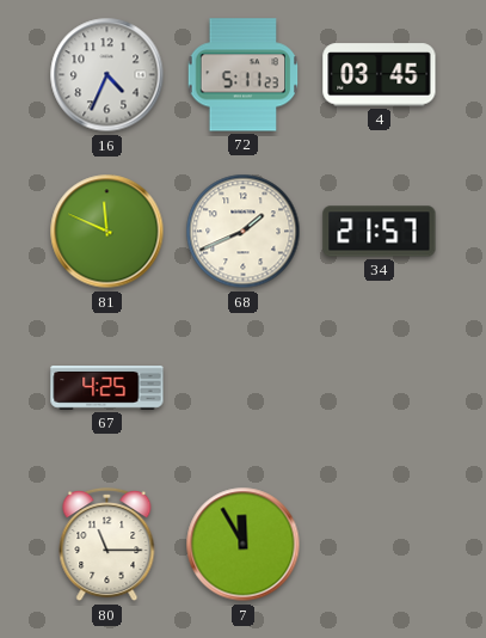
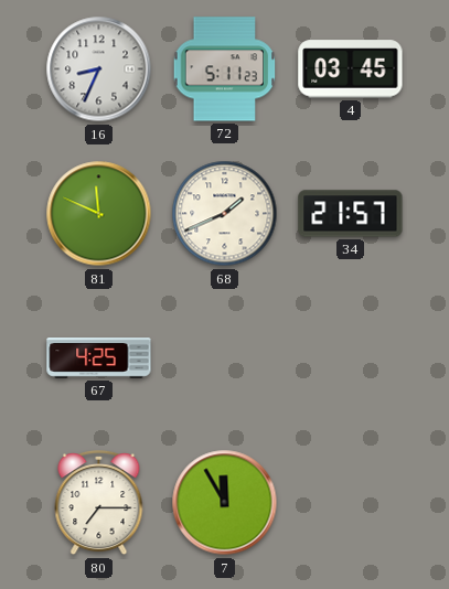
16: 4:34 -> 8:34 (99, 69)
80: 11:15 -> 7:15 (99, 503)
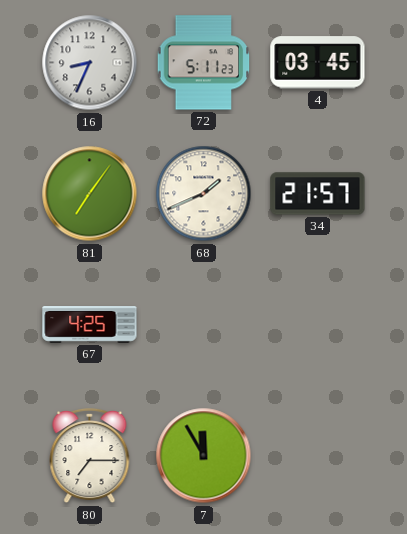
81: 11:49 -> 7:06 (90, 194)
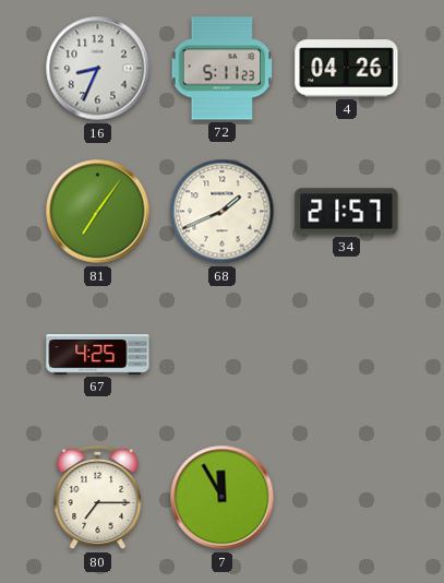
4: 03:45 -> 04:26 (347, 69)
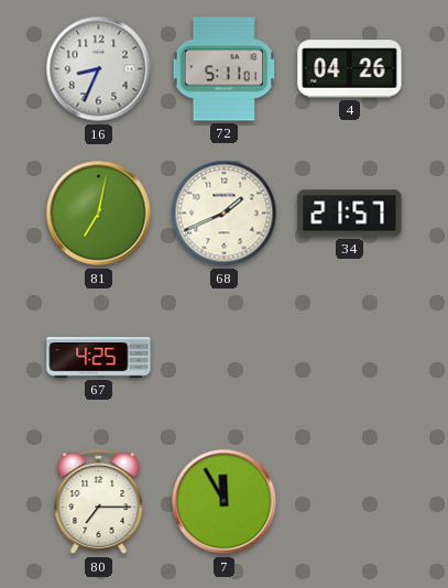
72: 5:11:23 -> 5:11:01 (225, 69)
81: 7:06 -> 7:02 (99, 214)
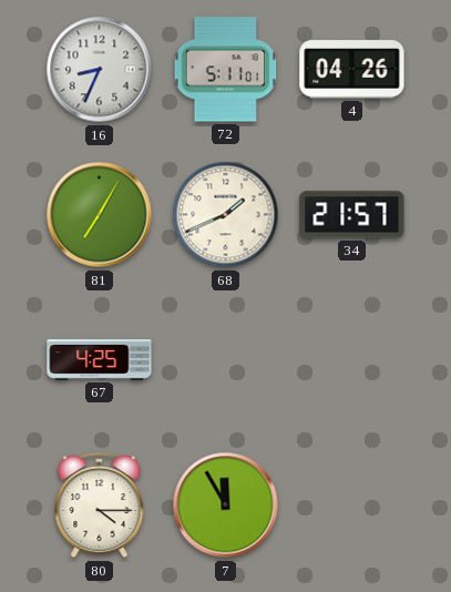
81: 7:02 -> 7:05 (100, 215)
80: 7:15 -> 4:15 (100, 506)
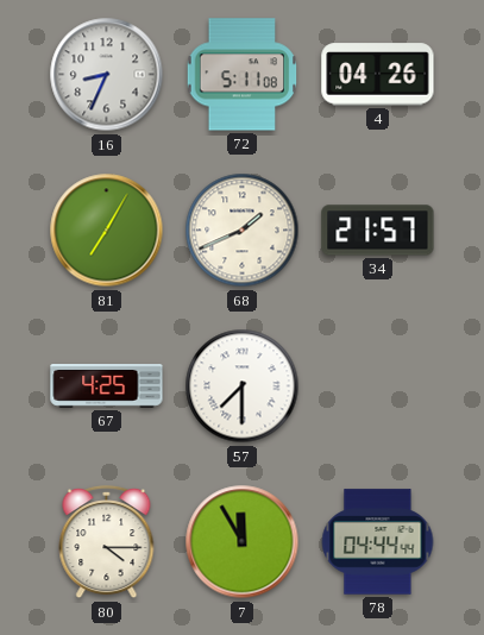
72: 5:11:01 -> 5:11:08 (243, 75)
57: none -> 7:30 (243, 386)
78: none -> 04:44 (378, 542)
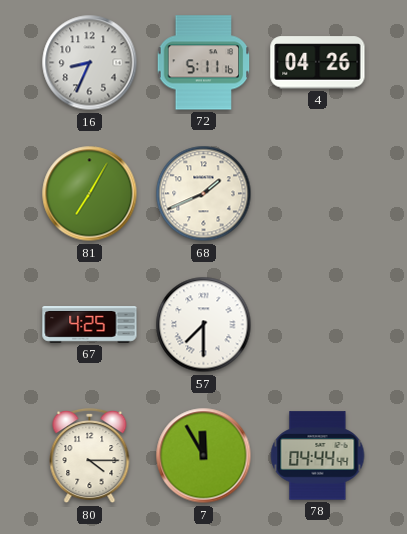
72: 5:11:08 -> 5:11:16 (204, 63)
34: 21:57 -> none (378, 231)
